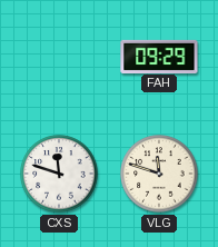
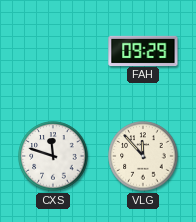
VLG: 11:48 -> 11:53 (143, 156)
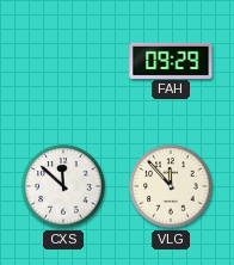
CXS: 11:48 -> 11:52 (63, 186)
